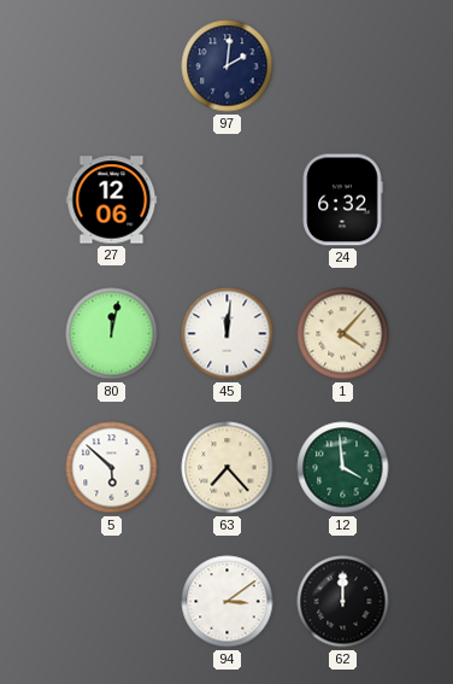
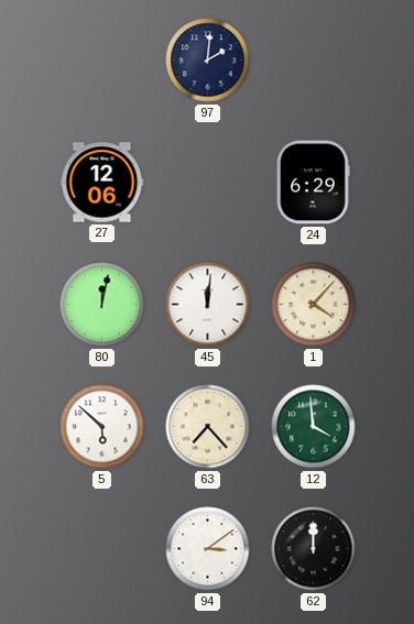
24: 6:32 -> 6:29 (313, 183)
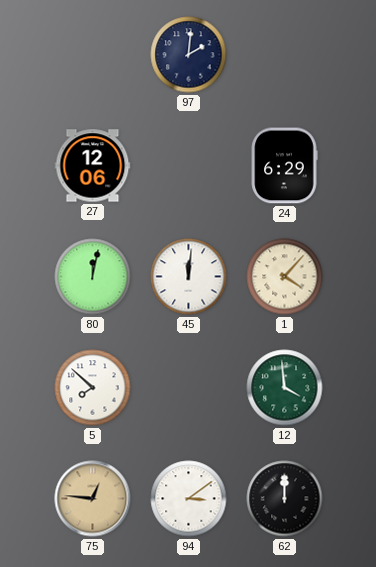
5: 5:52 -> 7:52 (93, 388)
63: 7:23 -> none (208, 427)
75: none -> 12:46 (93, 499)
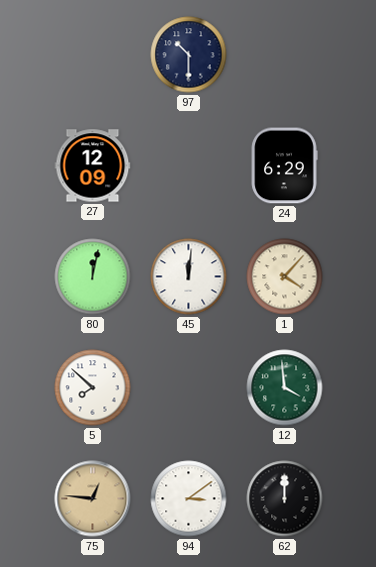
97: 2:01 -> 10:30 (189, 55)
27: 12:06 -> 12:09 (93, 166)
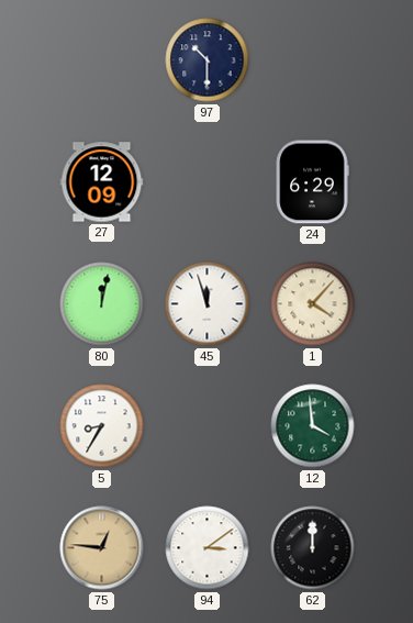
45: 12:01 -> 11:57 (208, 304)
5: 7:52 -> 8:35 (102, 426)
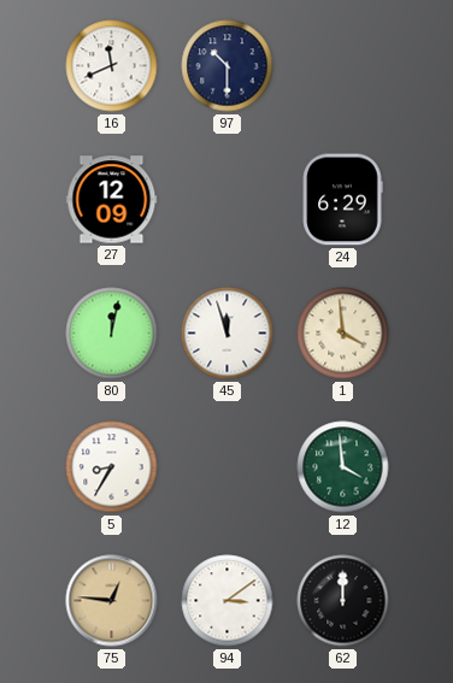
16: none -> 11:41 (112, 66)
1: 4:07 -> 3:59 (343, 334)
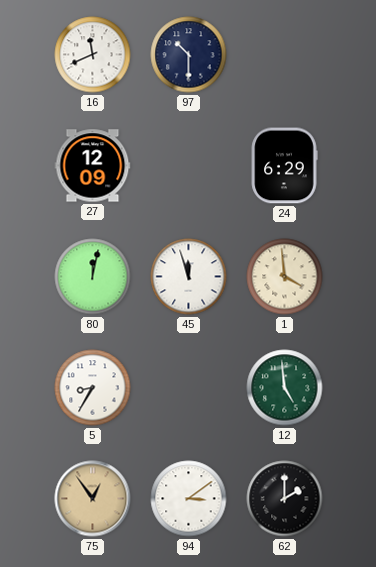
12: 3:59 -> 4:59 (285, 388)
75: 12:46 -> 12:54 (93, 499)
62: 12:00 -> 2:00 (285, 499)
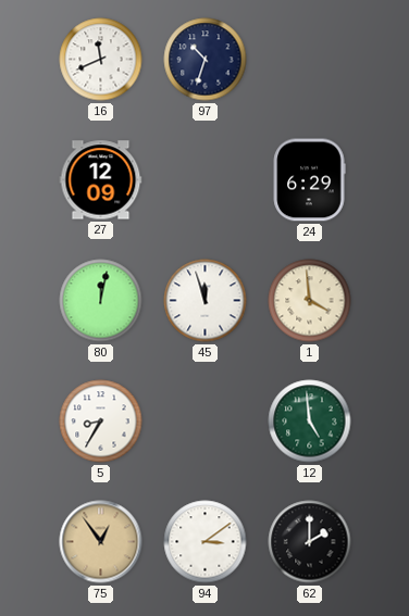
97: 10:30 -> 10:33 (206, 60)
